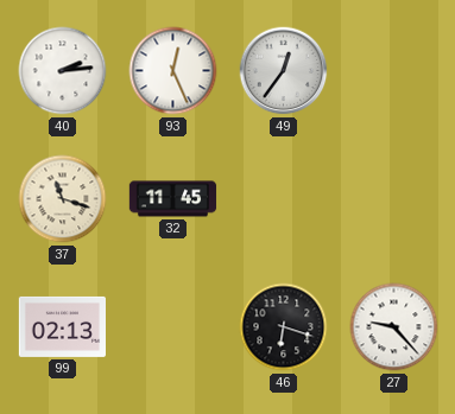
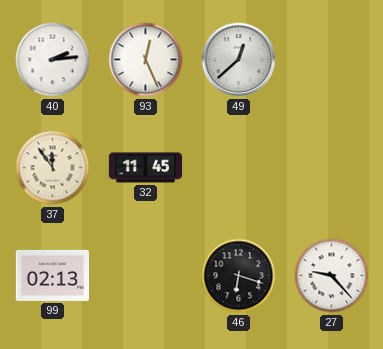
49: 12:36 -> 12:38 (239, 60)
37: 11:18 -> 11:54 (53, 168)
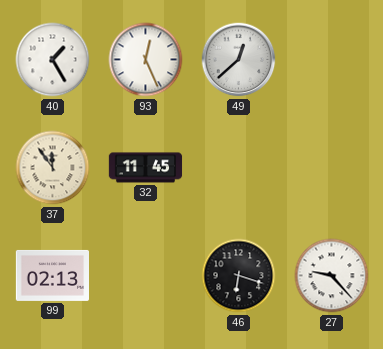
40: 2:14 -> 1:25 (53, 60)
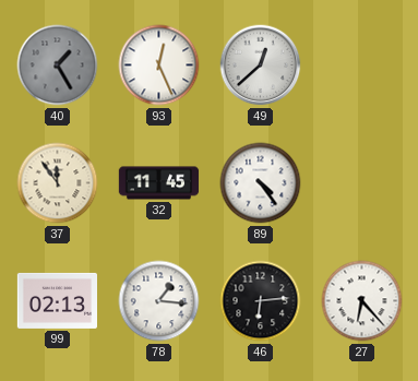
40 dial: white -> grey (58, 66)
89: none -> 4:24 (261, 183)
78: none -> 1:16 (159, 301)
46: 6:18 -> 6:14 (261, 301)
27: 9:23 -> 6:23 (362, 301)
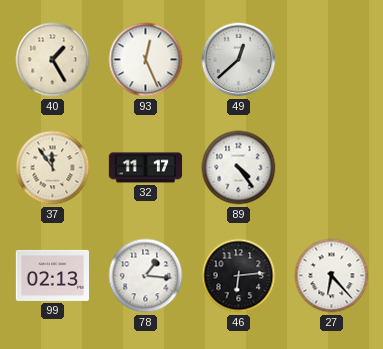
40 dial: grey -> cream (53, 60)
32: 11:45 -> 11:17 (146, 168)
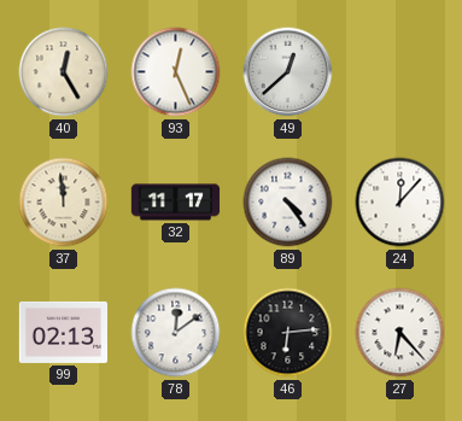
40: 1:25 -> 12:25 (64, 72)
37: 11:54 -> 11:59 (64, 203)
24: none -> 12:07 (400, 203)
78: 1:16 -> 12:09 (176, 333)
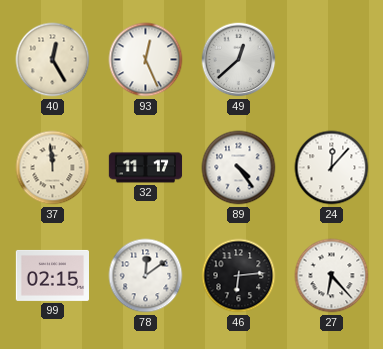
99: 02:13 -> 02:15 (52, 275)
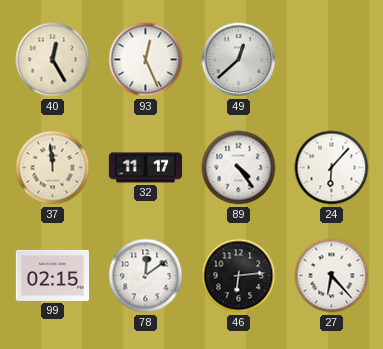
24: 12:07 -> 6:07 (332, 168)
